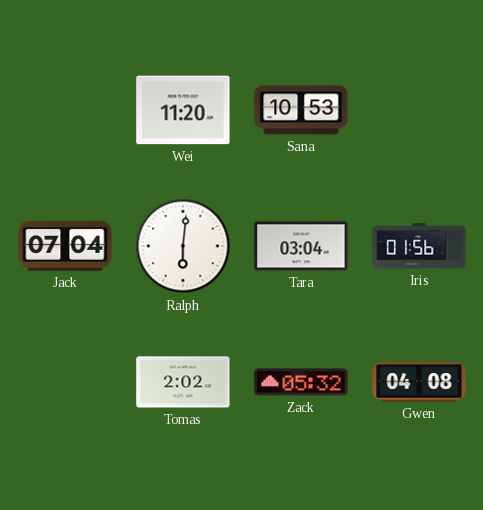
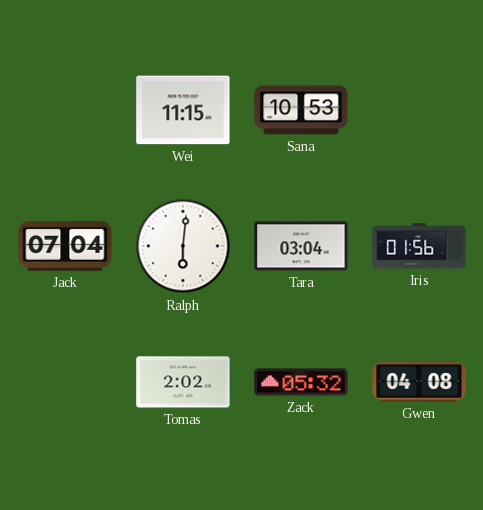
Wei: 11:20 -> 11:15 (183, 110)
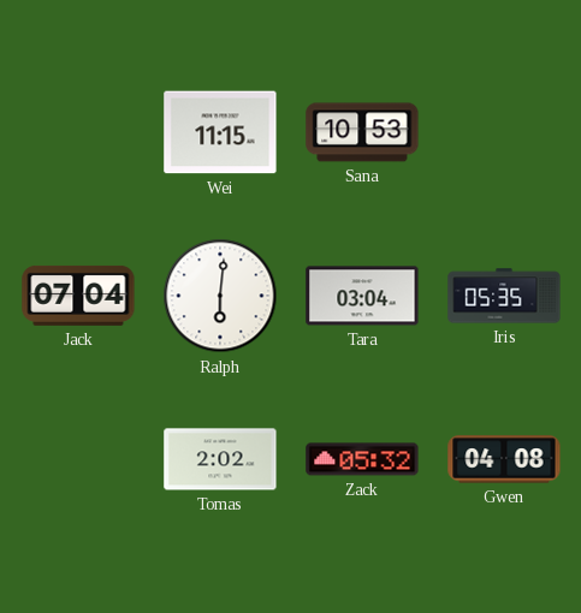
Iris: 01:56 -> 05:35 (504, 296)
